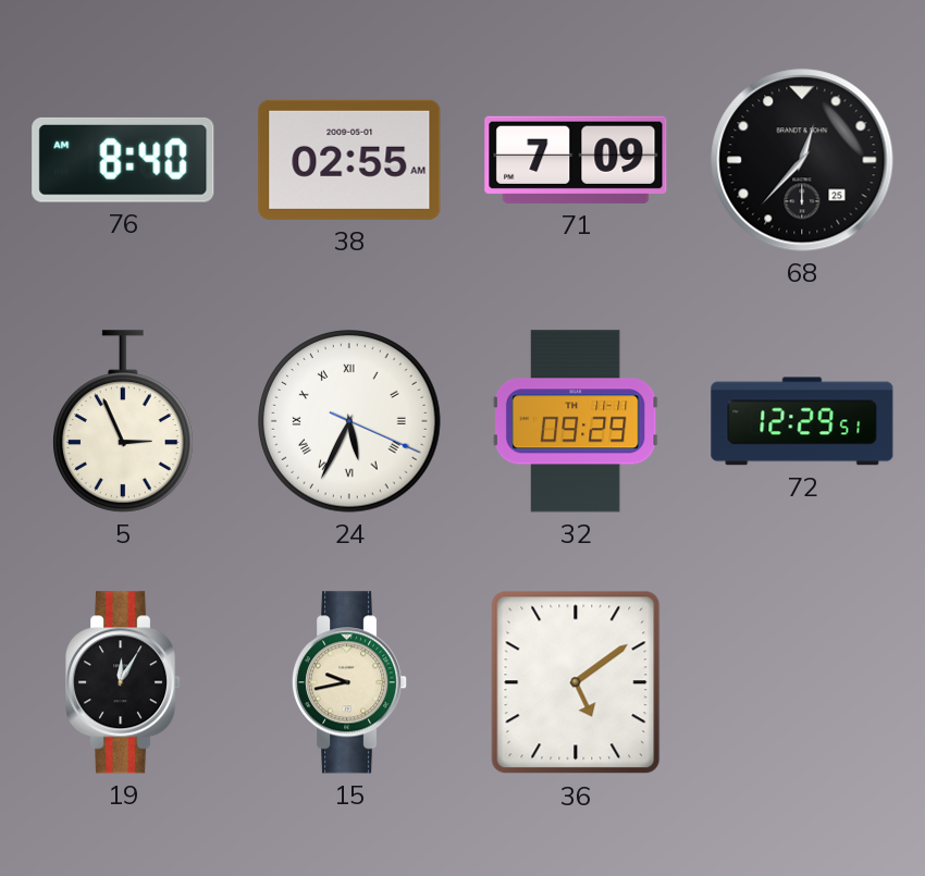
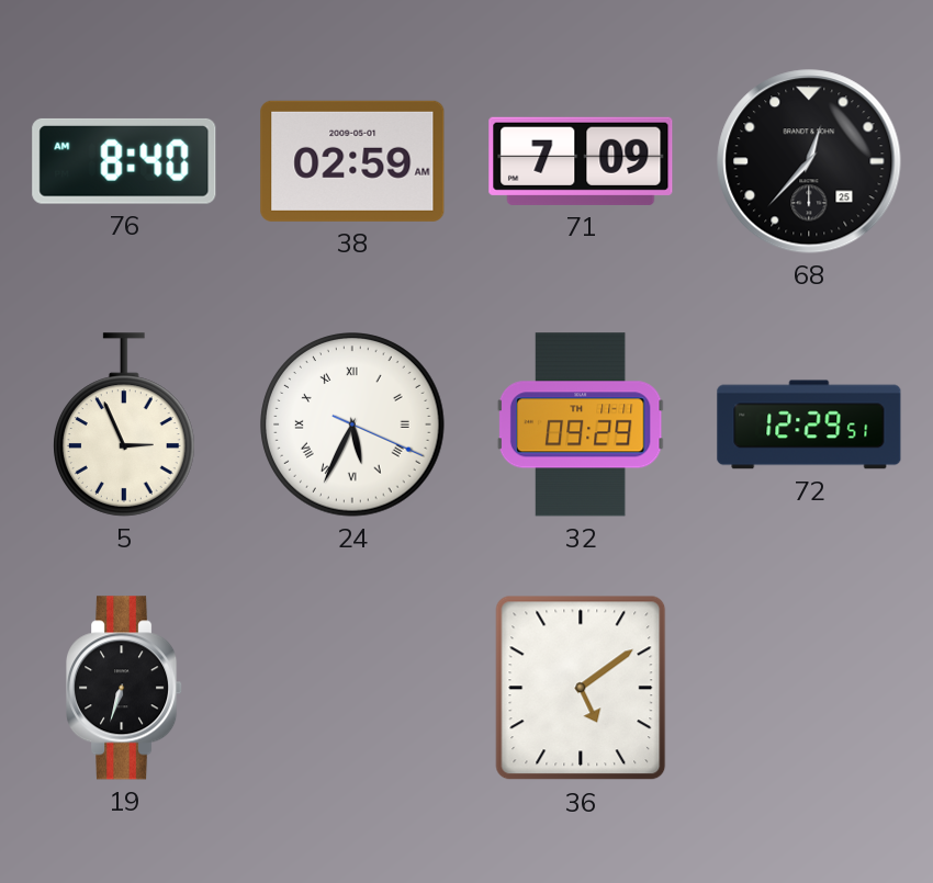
38: 02:55 -> 02:59 (352, 161)
19: 12:05 -> 6:33 (125, 688)
15: 9:43 -> none (350, 682)
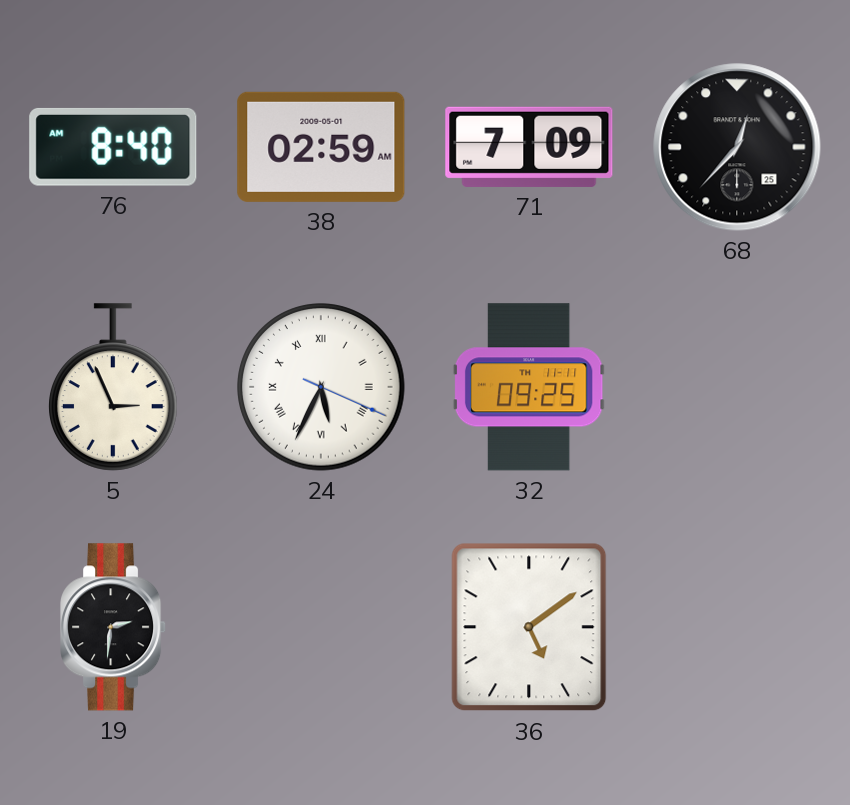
32: 09:29 -> 09:25 (529, 387)
72: 12:29 -> none (809, 424)
19: 6:33 -> 2:31 (114, 627)
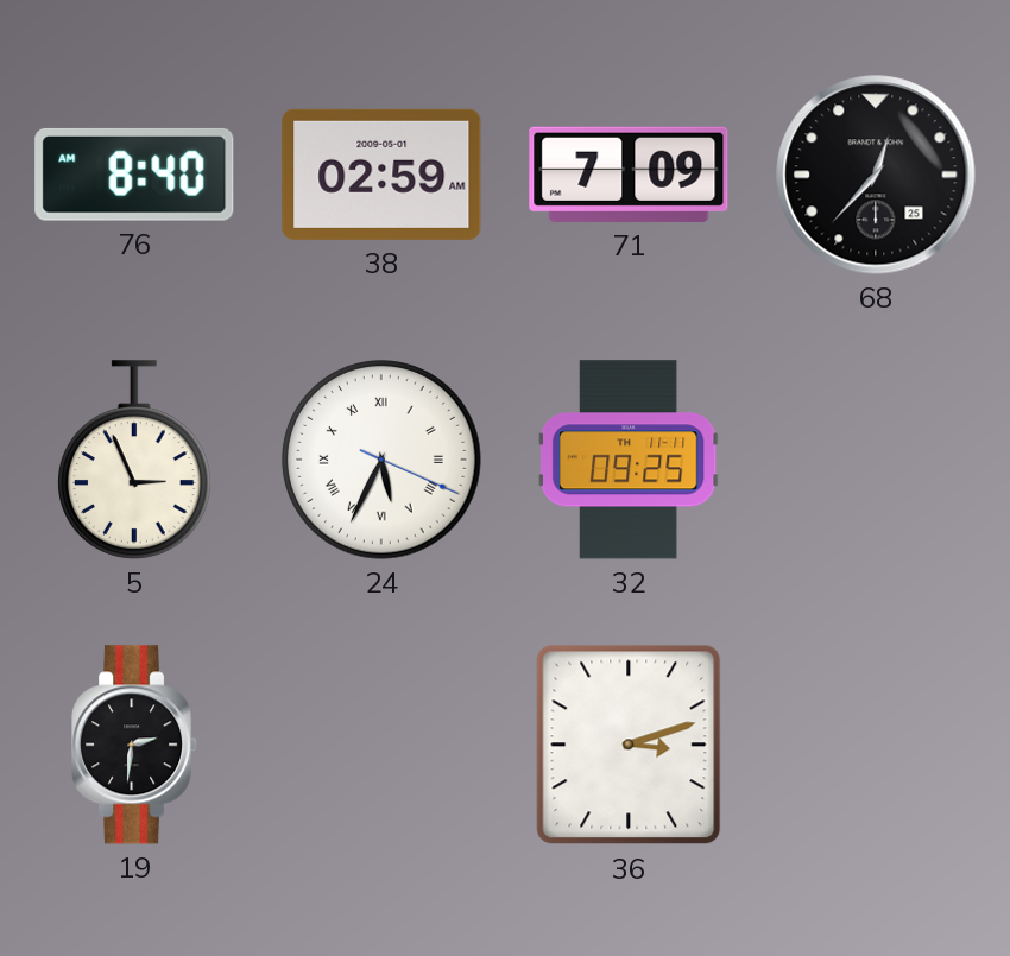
36: 5:09 -> 3:12 (629, 745)
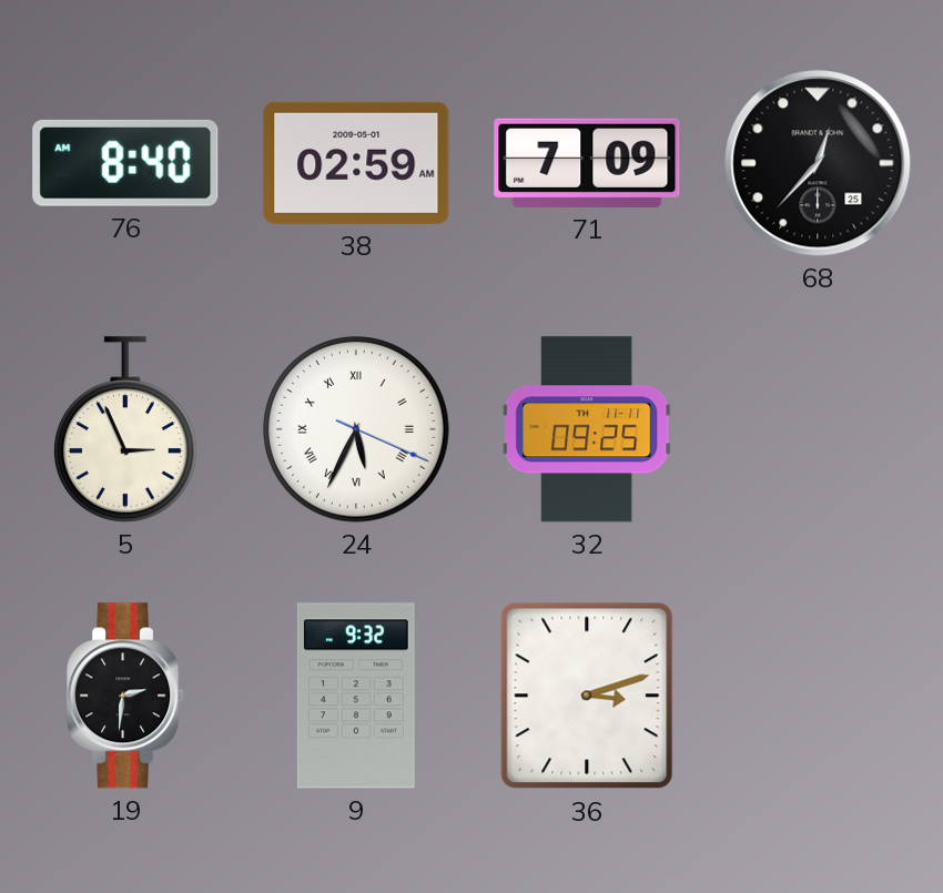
9: none -> 9:32 (356, 696)
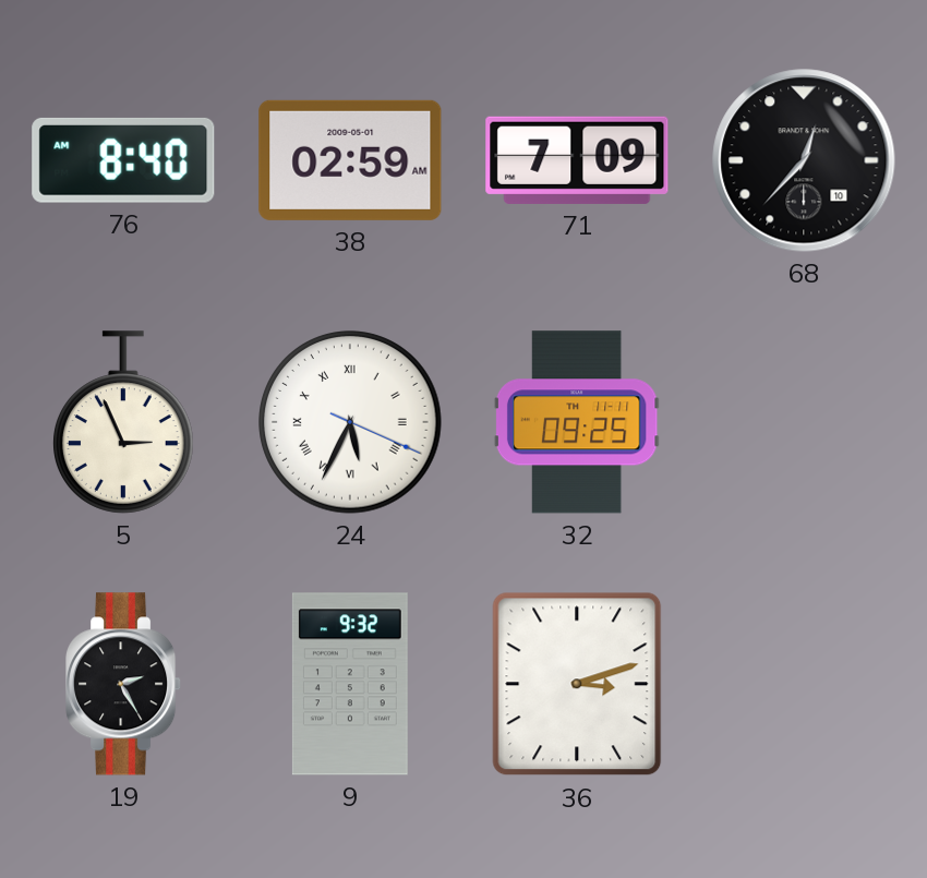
68 date: 25 -> 10 (804, 160)
19: 2:31 -> 2:25 (124, 684)
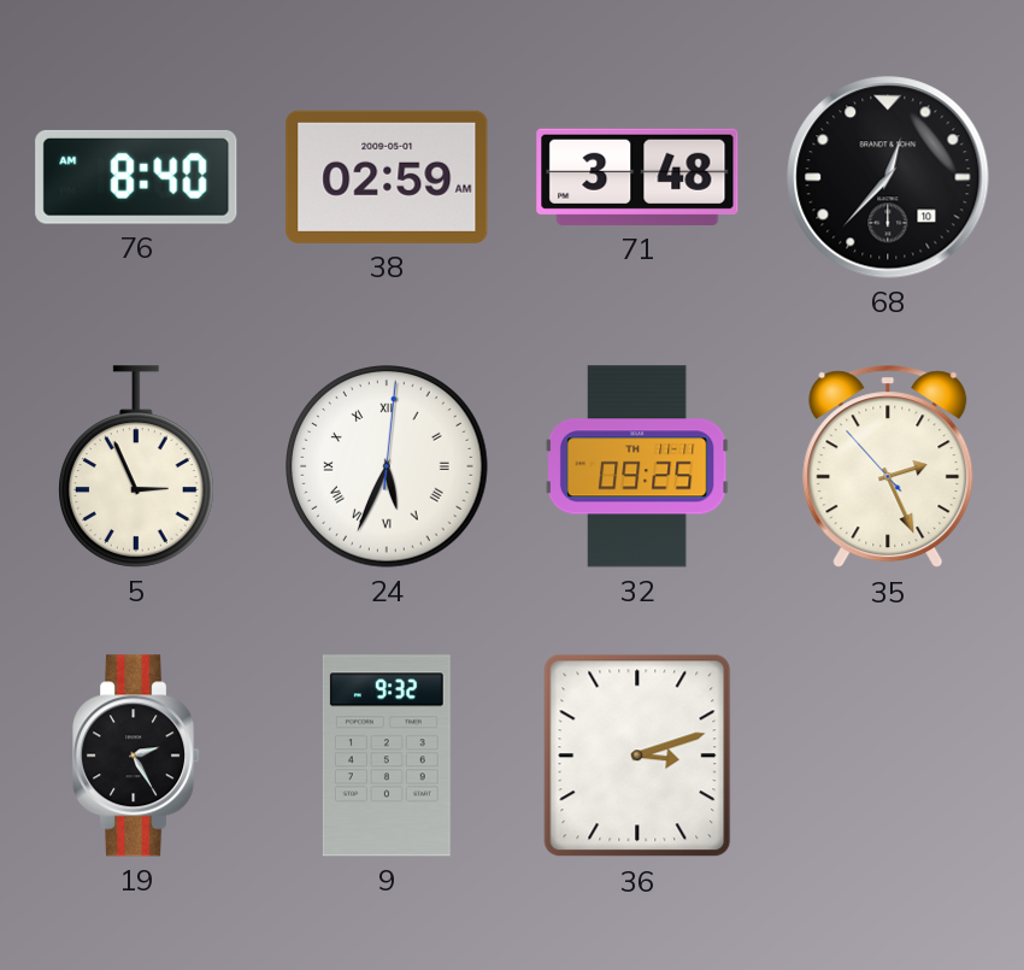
71: 7:09 -> 3:48 (637, 177)
24: 5:34:19 -> 5:34:01 (387, 466)
35: none -> 2:25 (888, 468)
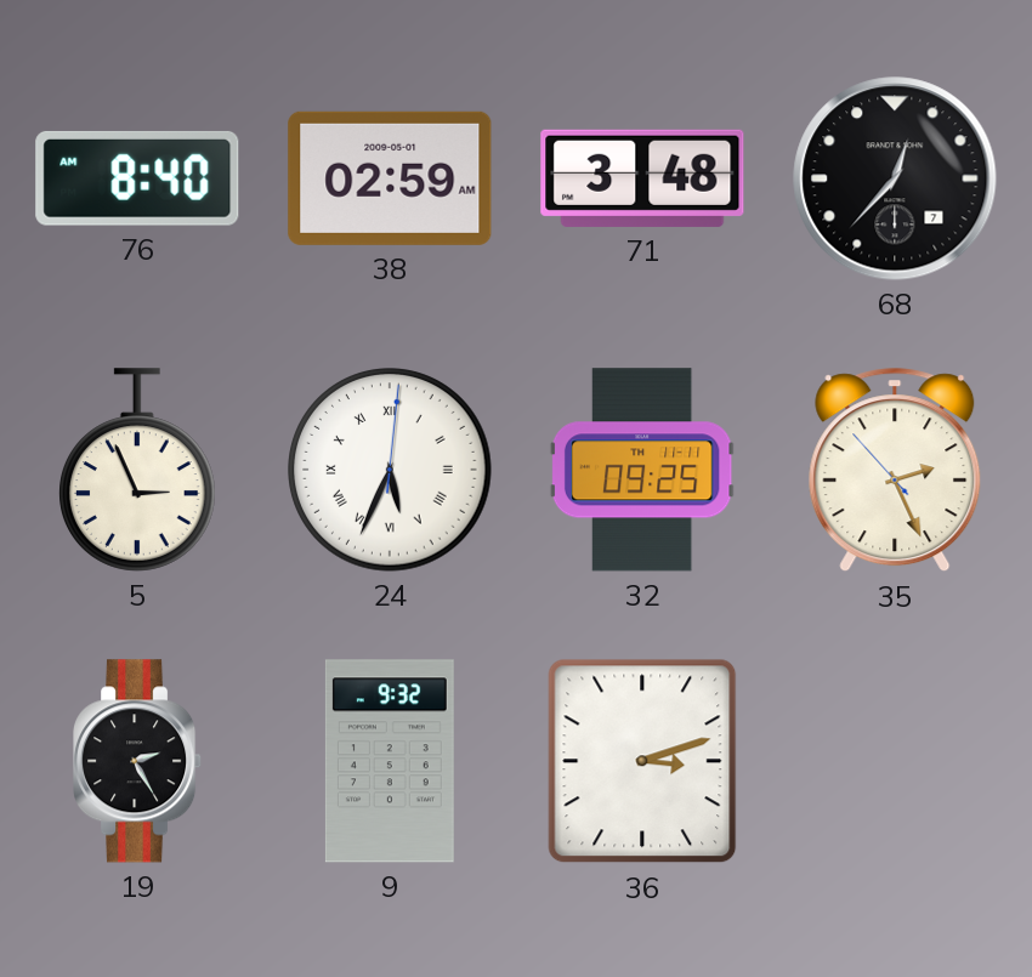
68 date: 10 -> 7 (895, 178)
